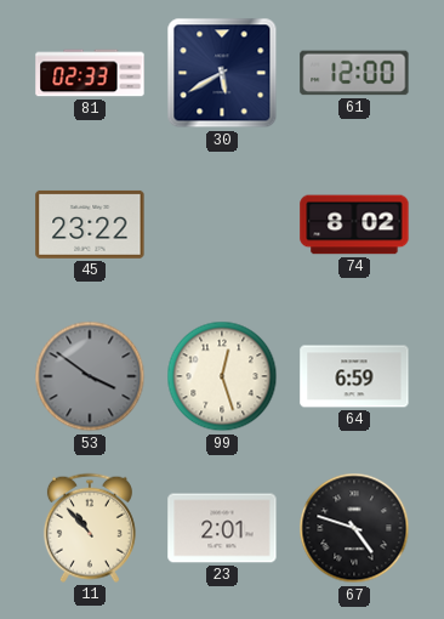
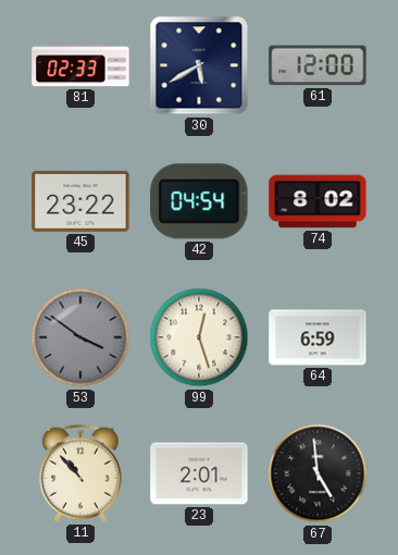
42: none -> 04:54 (199, 201)
67: 4:48 -> 4:59 (318, 473)
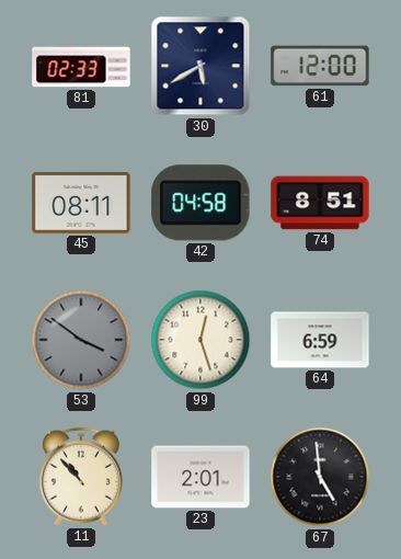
45: 23:22 -> 08:11 (81, 203)
42: 04:54 -> 04:58 (200, 203)
74: 8:02 -> 8:51 (320, 203)
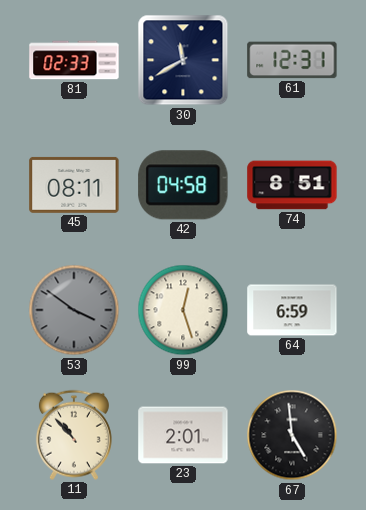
30: 5:40 -> 11:40 (183, 60)
61: 12:00 -> 12:31 (292, 60)
